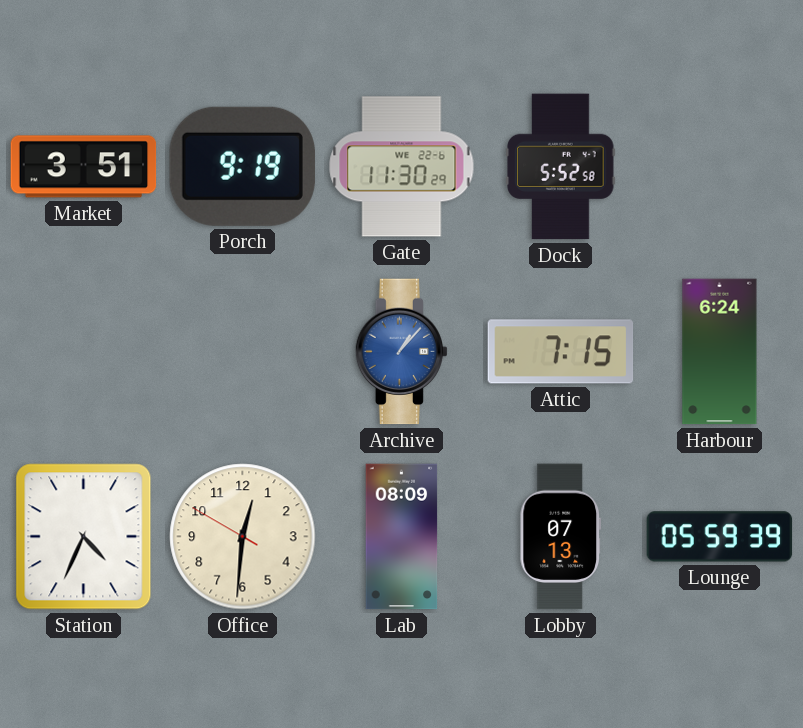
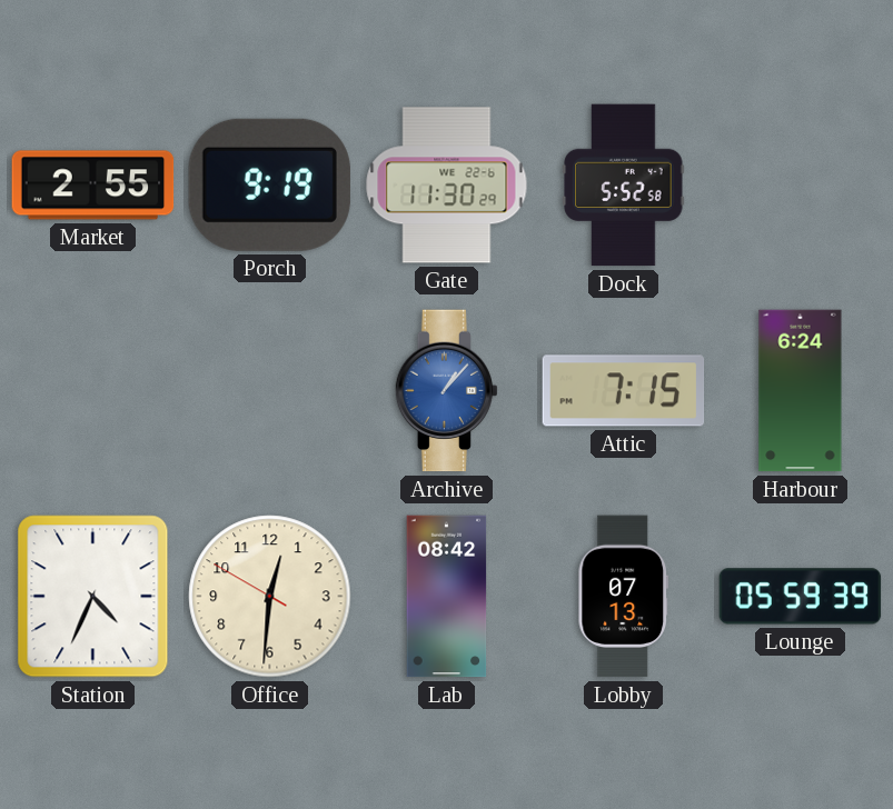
Market: 3:51 -> 2:55 (93, 186)
Lab: 08:09 -> 08:42 (447, 597)
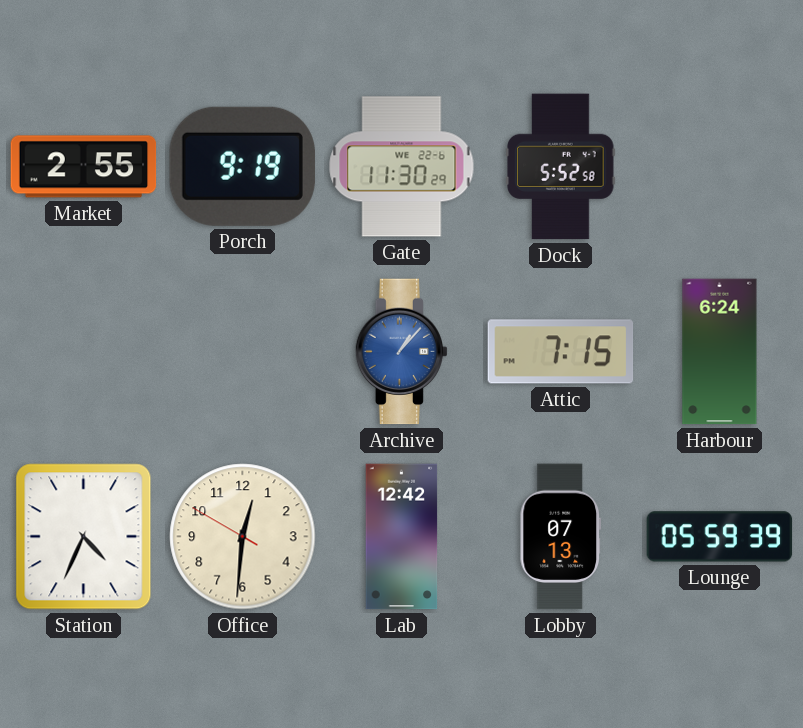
Lab: 08:42 -> 12:42 (402, 537)
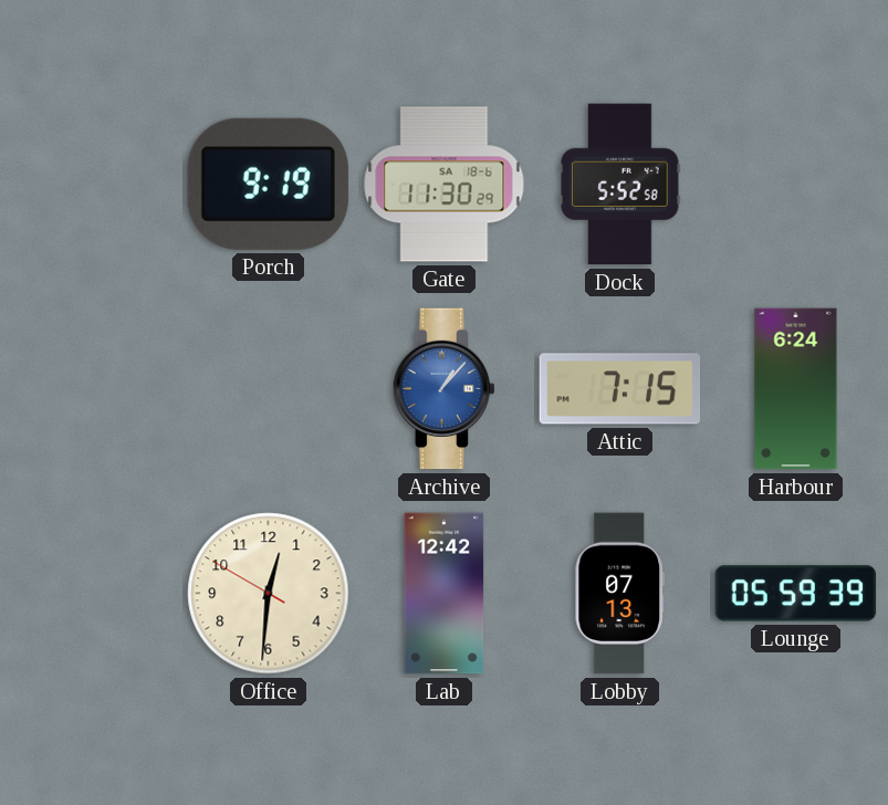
Market: 2:55 -> none (84, 167)
Gate date: WE 22-6 -> SA 18-6 (445, 185)
Station: 4:34 -> none (84, 537)
